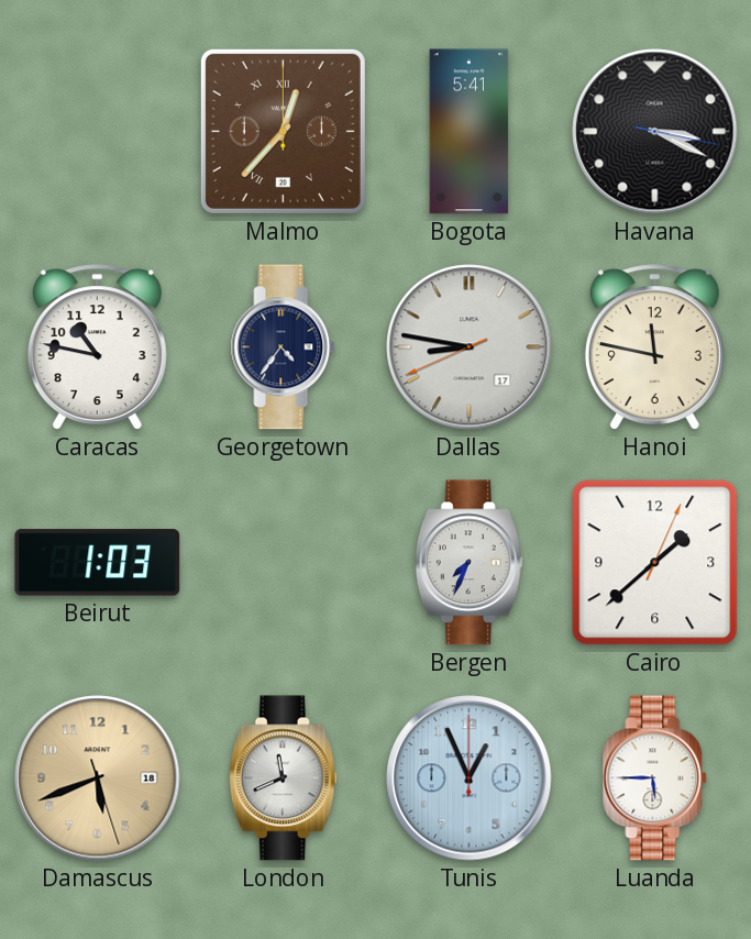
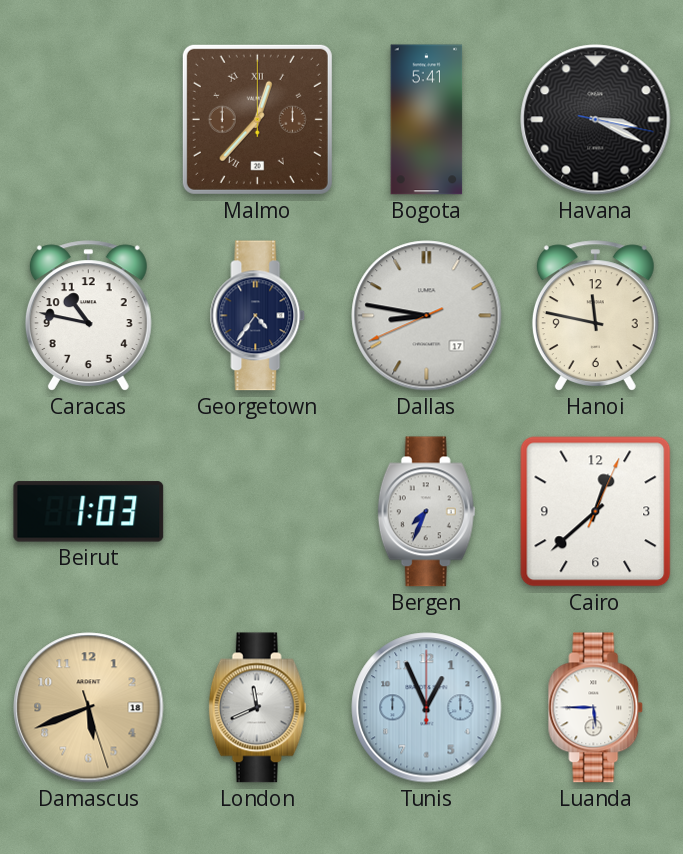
Cairo: 1:38 -> 12:38 (596, 512)
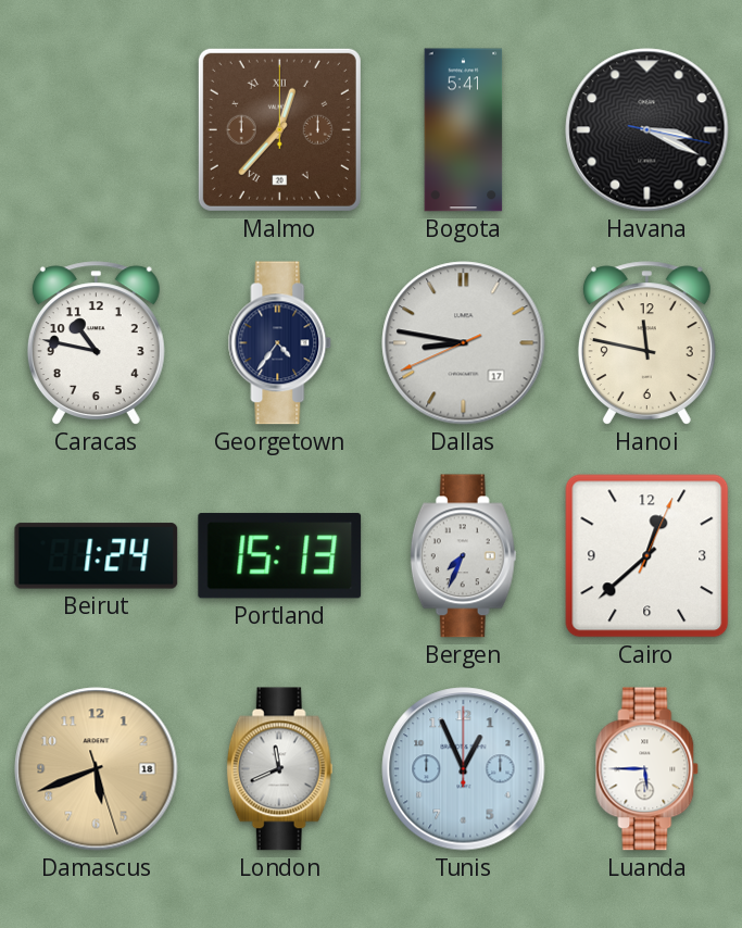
Beirut: 1:03 -> 1:24 (97, 556)
Portland: none -> 15:13 (280, 556)
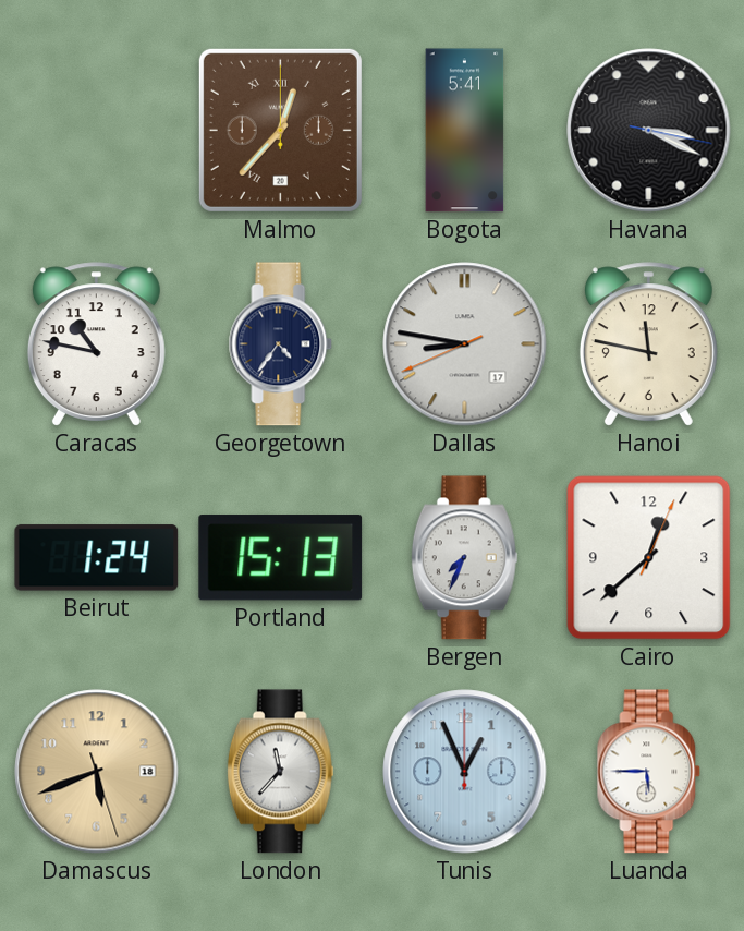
London: 11:41 -> 11:37 (280, 772)
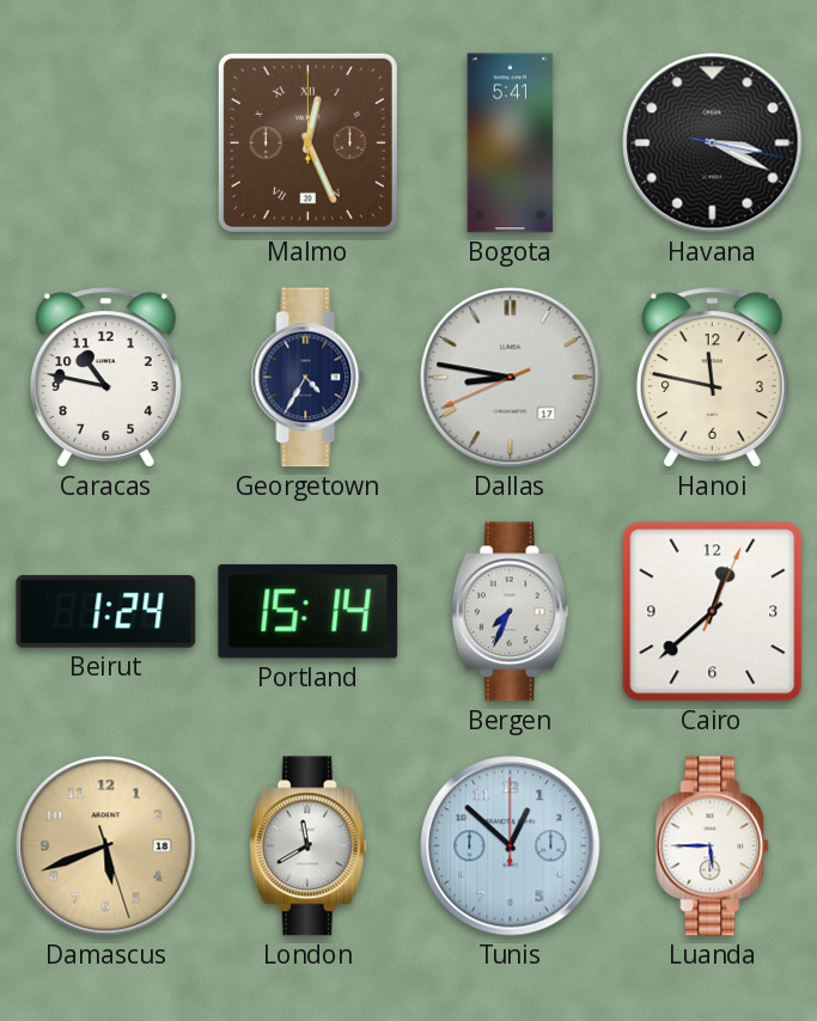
Malmo: 12:37 -> 12:26 (307, 142)
Georgetown: 4:36 -> 4:35 (309, 378)
Portland: 15:13 -> 15:14 (309, 612)
London: 11:37 -> 11:40 (307, 846)
Tunis: 12:56 -> 12:52 (511, 846)
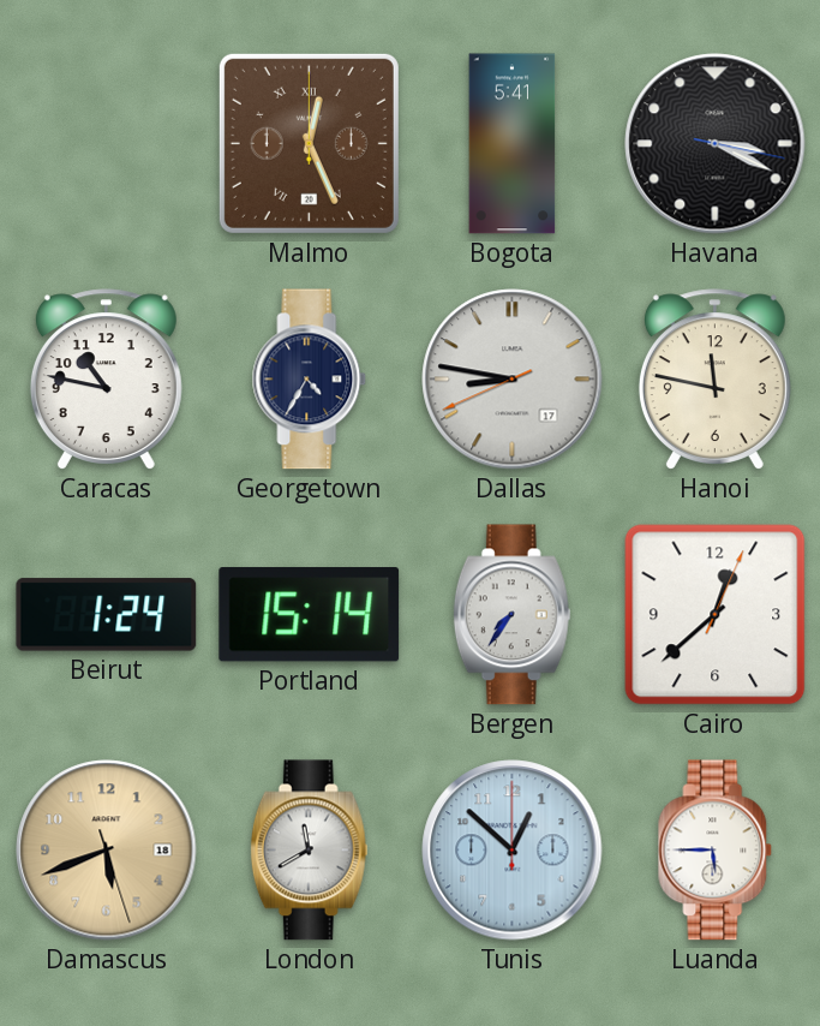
Bergen: 7:34 -> 7:36 (511, 615)
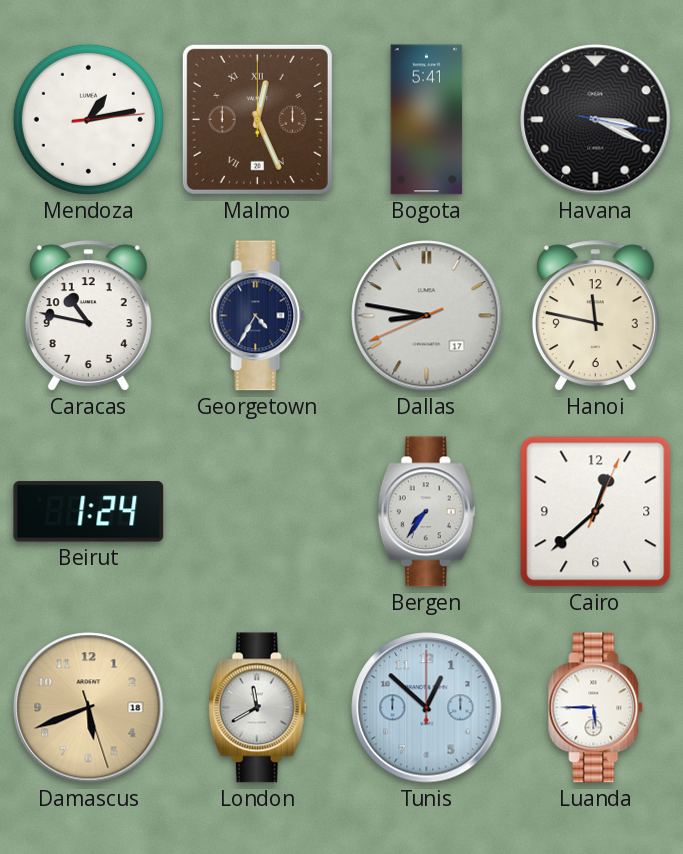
Mendoza: none -> 1:13 (88, 119)
Portland: 15:14 -> none (310, 615)
